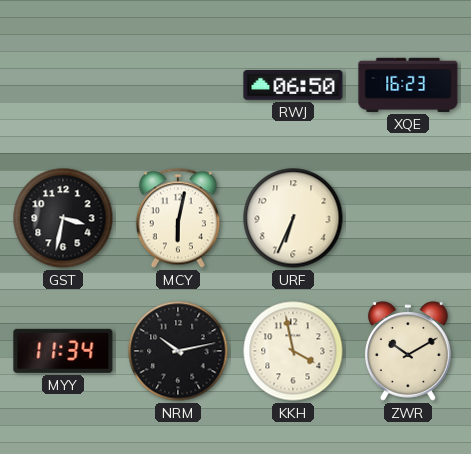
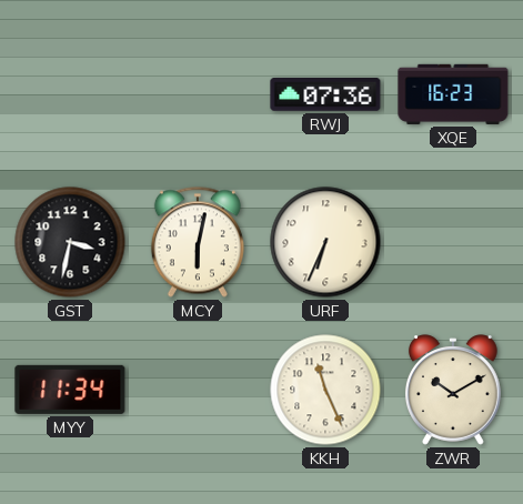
RWJ: 06:50 -> 07:36 (325, 95)
NRM: 10:13 -> none (178, 351)
KKH: 3:58 -> 11:26 (325, 390)
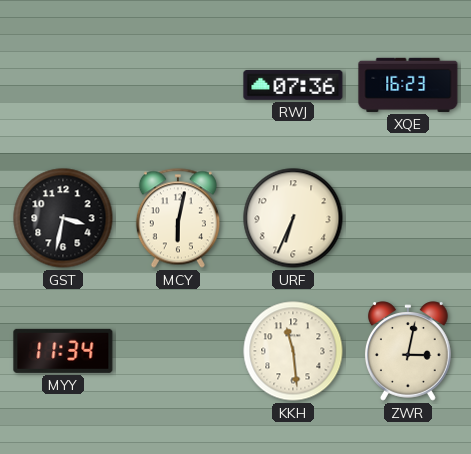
KKH: 11:26 -> 11:29 (293, 351)
ZWR: 10:10 -> 3:02 (408, 351)
